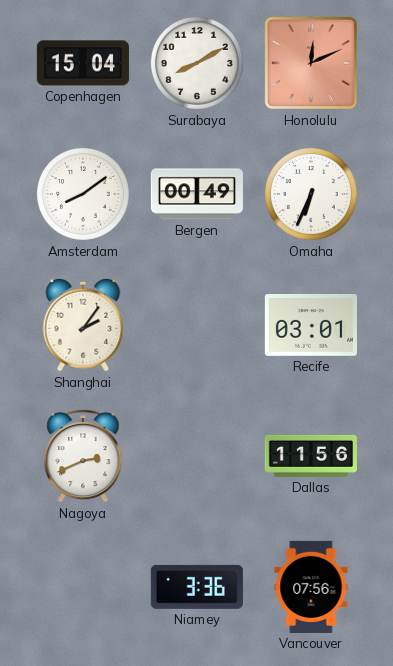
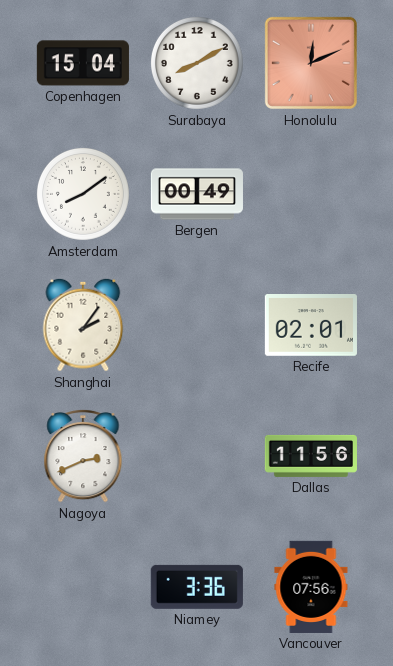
Omaha: 6:34 -> none (311, 194)
Recife: 03:01 -> 02:01 (311, 325)
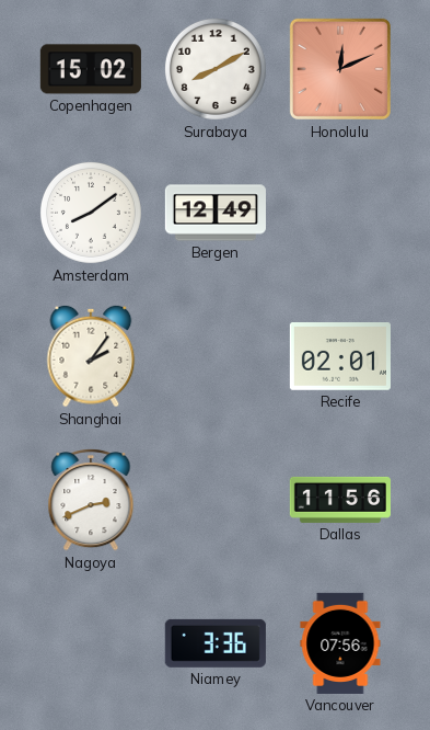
Copenhagen: 15:04 -> 15:02 (91, 69)
Bergen: 00:49 -> 12:49 (216, 213)
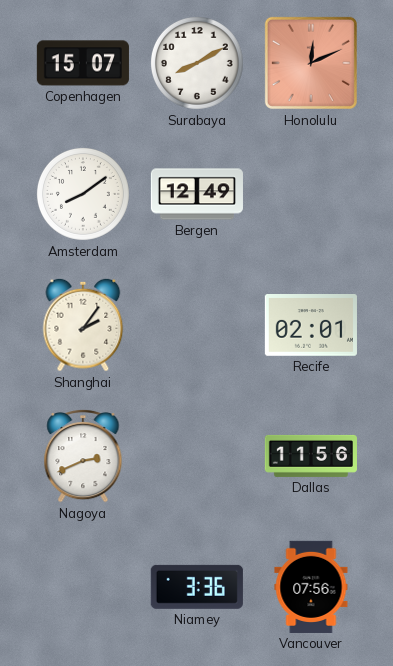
Copenhagen: 15:02 -> 15:07 (83, 63)
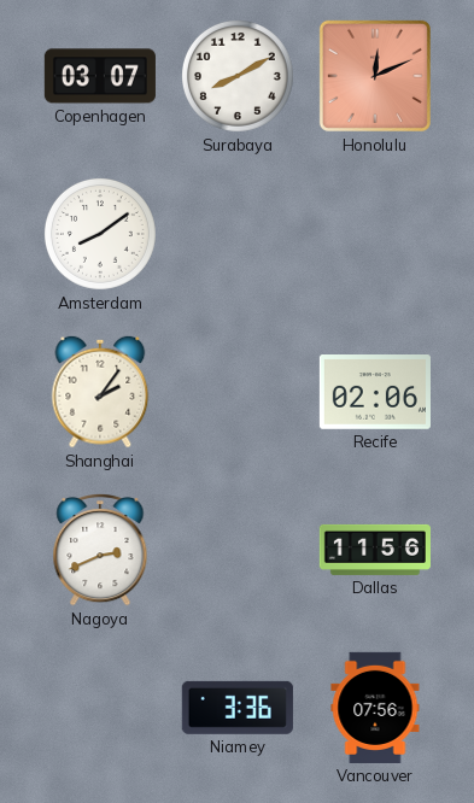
Copenhagen: 15:07 -> 03:07 (100, 76)
Bergen: 12:49 -> none (197, 194)
Recife: 02:01 -> 02:06 (375, 392)
